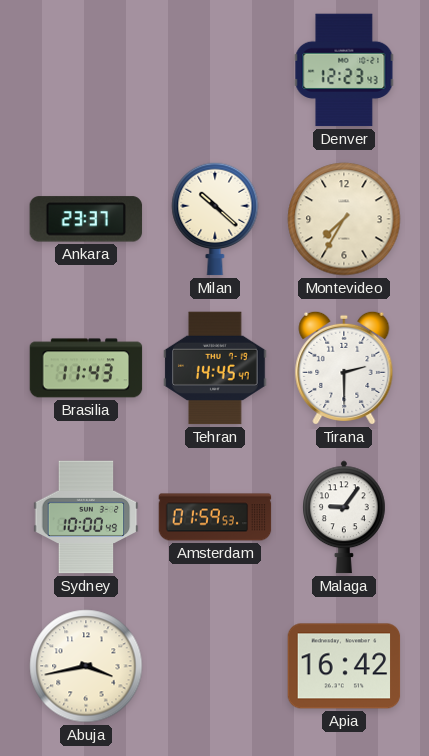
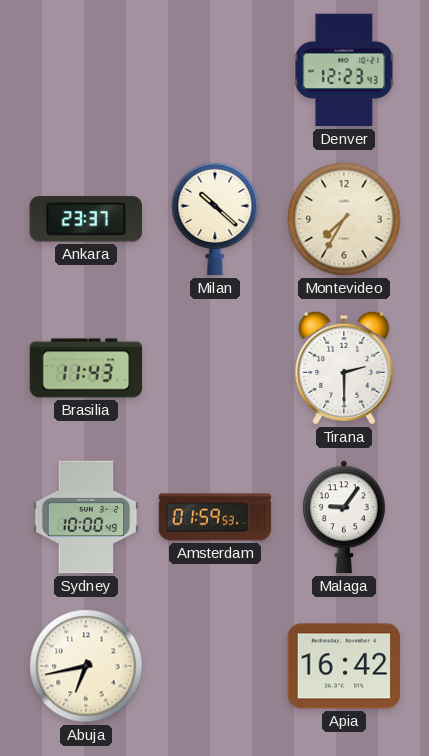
Tehran: 14:45 -> none (215, 368)
Abuja: 3:43 -> 6:43 (86, 666)
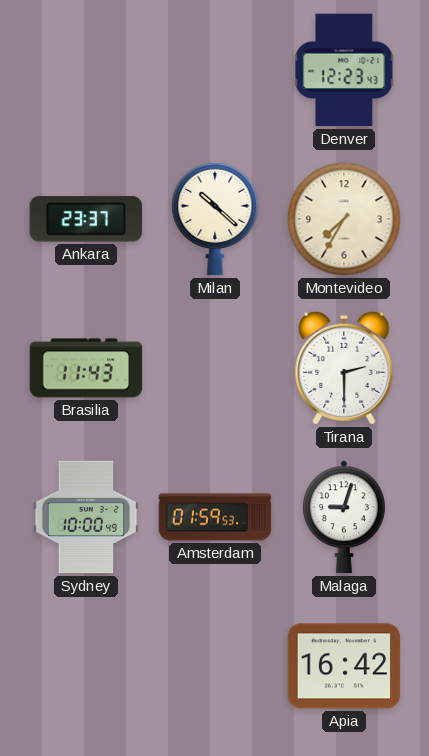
Malaga: 9:06 -> 9:03 (345, 517)
Abuja: 6:43 -> none (86, 666)
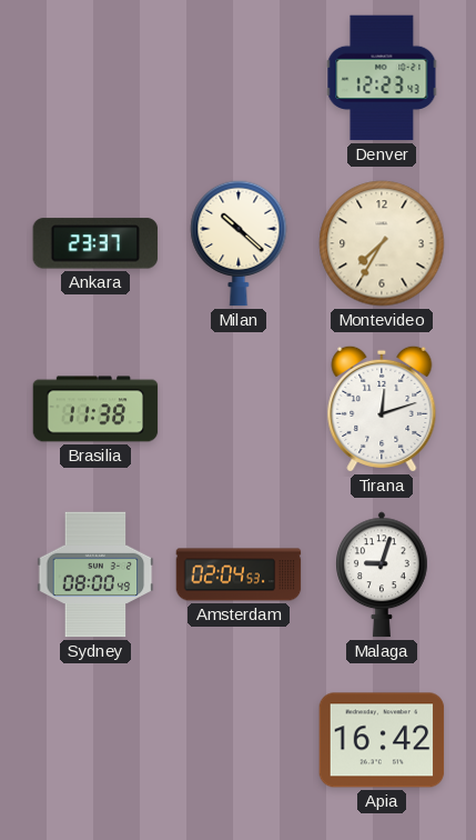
Brasilia: 11:43 -> 11:38 (95, 409)
Tirana: 2:30 -> 12:12 (382, 409)
Sydney: 10:00 -> 08:00 (95, 574)
Amsterdam: 01:59 -> 02:04 (239, 574)
